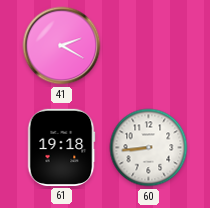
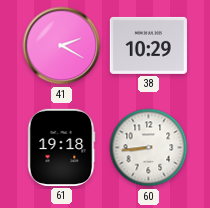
38: none -> 10:29 (148, 45)
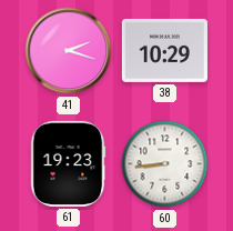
41: 2:20 -> 2:18 (69, 51)
61: 19:18 -> 19:23 (68, 163)
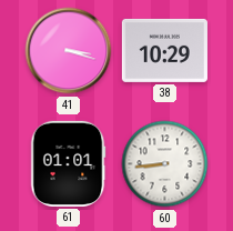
41: 2:18 -> 3:18 (69, 51)
61: 19:23 -> 01:01 (68, 163)
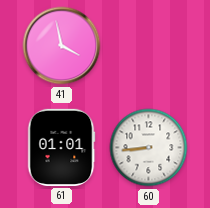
41: 3:18 -> 3:58 (62, 46)
38: 10:29 -> none (164, 50)
